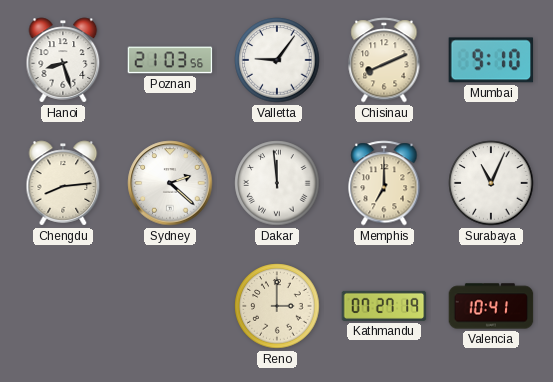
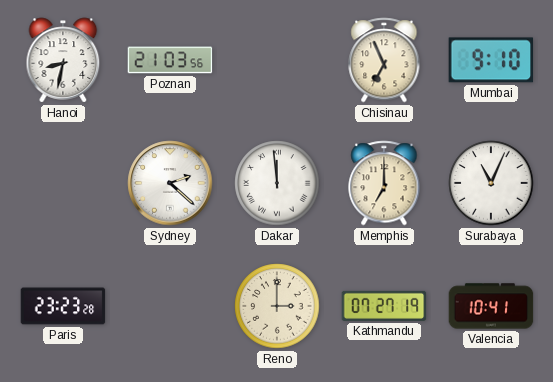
Hanoi: 8:27 -> 8:32 (63, 60)
Valletta: 9:06 -> none (277, 60)
Chisinau: 8:11 -> 6:56 (384, 60)
Chengdu: 8:14 -> none (63, 183)
Paris: none -> 23:23 (63, 306)
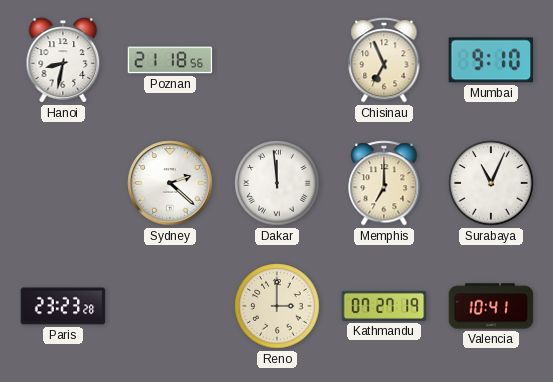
Poznan: 21:03 -> 21:18 (170, 60)
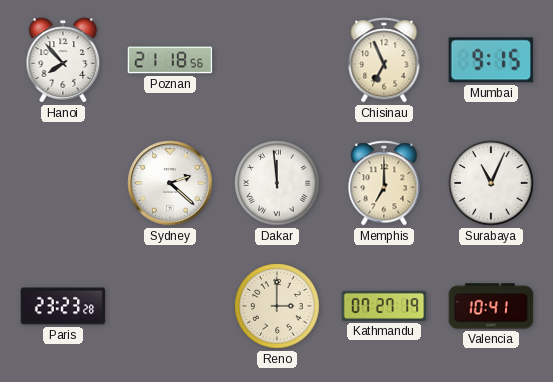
Hanoi: 8:32 -> 7:53 (63, 60)
Mumbai: 9:10 -> 9:15 (491, 60)
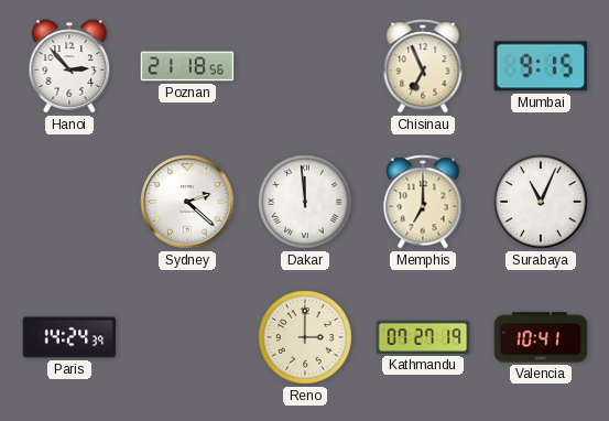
Hanoi: 7:53 -> 2:53 (69, 66)
Paris: 23:23 -> 14:24 (69, 337)
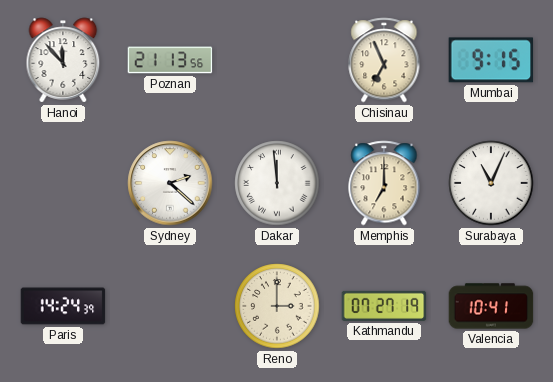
Hanoi: 2:53 -> 11:53 (63, 60)
Poznan: 21:18 -> 21:13 (170, 60)
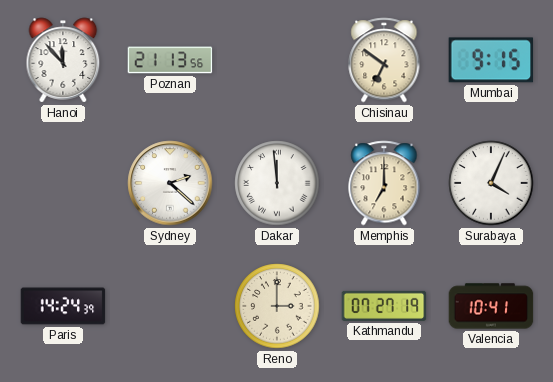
Chisinau: 6:56 -> 6:51 (384, 60)
Surabaya: 11:04 -> 4:04 (491, 183)
